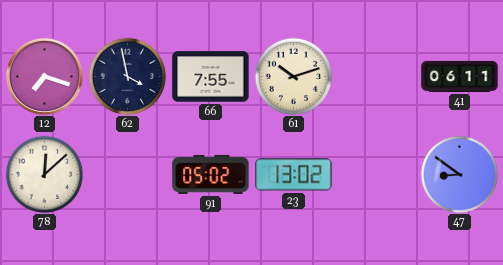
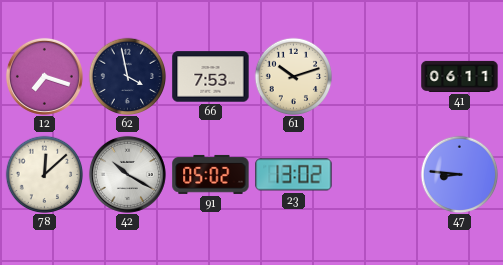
66: 7:55 -> 7:53 (211, 77)
42: none -> 10:20 (127, 174)
47: 8:51 -> 8:46 (459, 174)
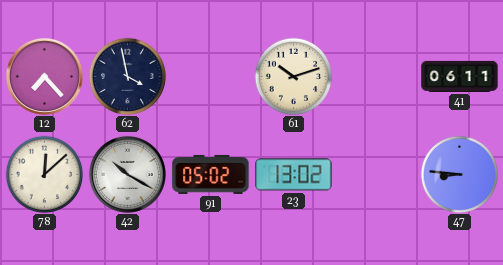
12: 7:18 -> 7:23 (44, 76)
66: 7:53 -> none (211, 77)
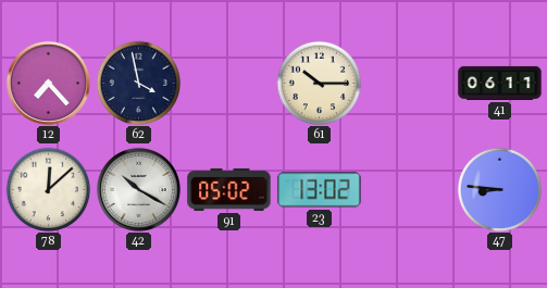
61: 10:12 -> 10:15 (319, 83)
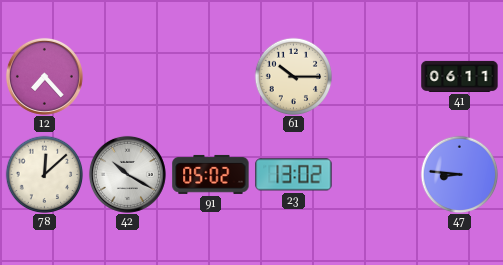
62: 3:58 -> none (138, 83)
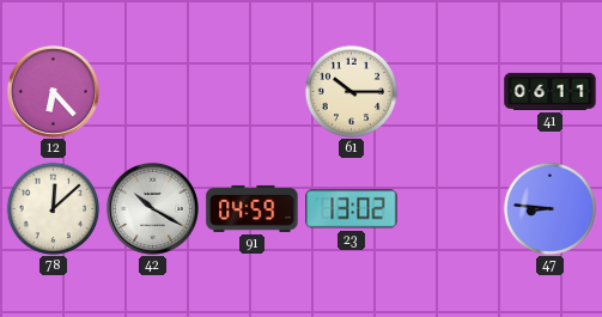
12: 7:23 -> 6:23 (53, 91)
91: 05:02 -> 04:59 (253, 208)
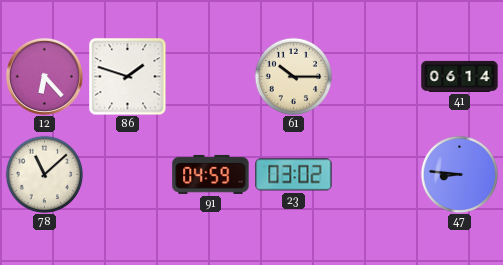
86: none -> 1:48 (127, 76)
41: 06:11 -> 06:14 (460, 76)
78: 12:08 -> 11:08 (44, 174)
42: 10:20 -> none (152, 208)
23: 13:02 -> 03:02 (294, 175)
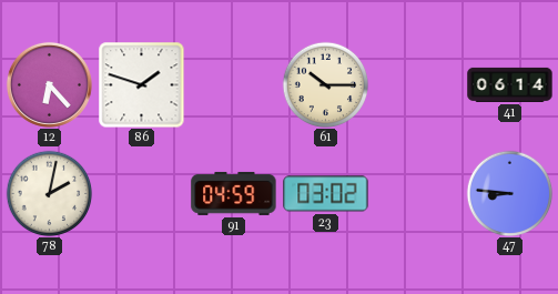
78: 11:08 -> 2:02 (49, 193)
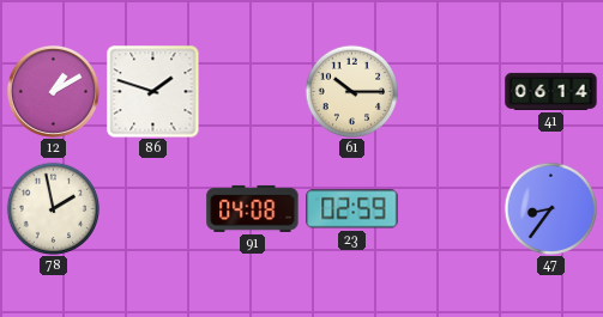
12: 6:23 -> 1:10 (53, 91)
78: 2:02 -> 1:58 (53, 208)
91: 04:59 -> 04:08 (253, 208)
23: 03:02 -> 02:59 (352, 209)
47: 8:46 -> 8:36 (550, 208)
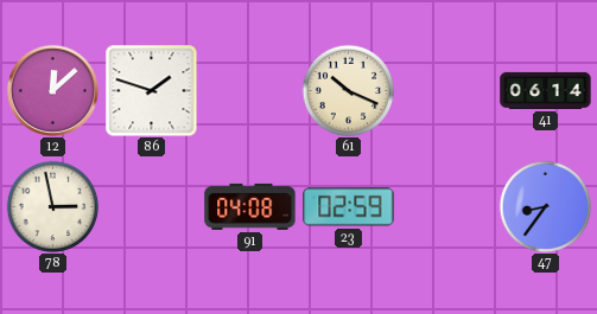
12: 1:10 -> 12:08 (52, 90)
61: 10:15 -> 10:19 (348, 90)
78: 1:58 -> 2:58 (52, 206)
